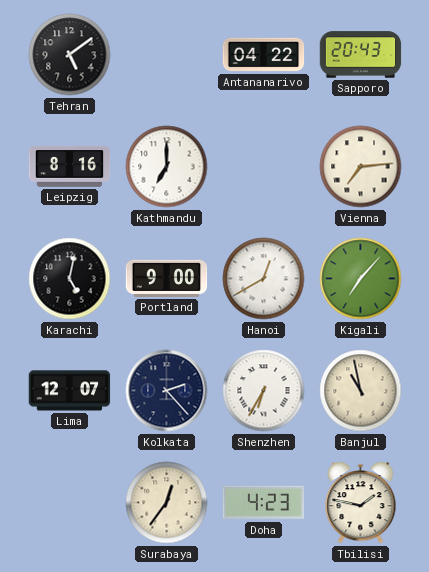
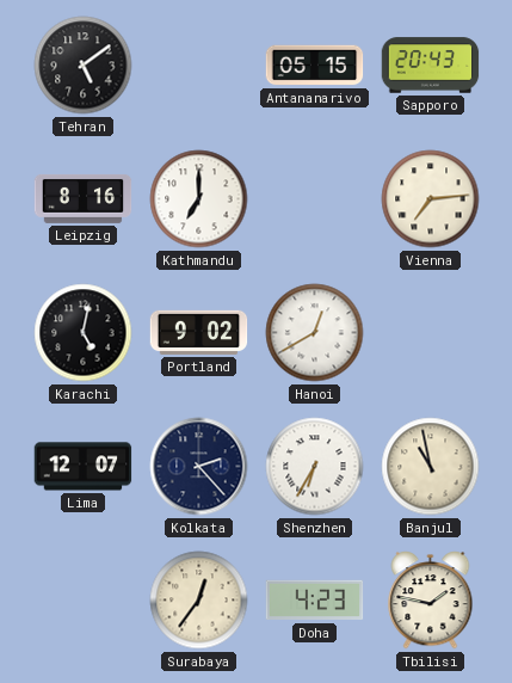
Antananarivo: 04:22 -> 05:15 (315, 66)
Portland: 9:00 -> 9:02 (199, 332)
Kigali: 7:07 -> none (361, 279)
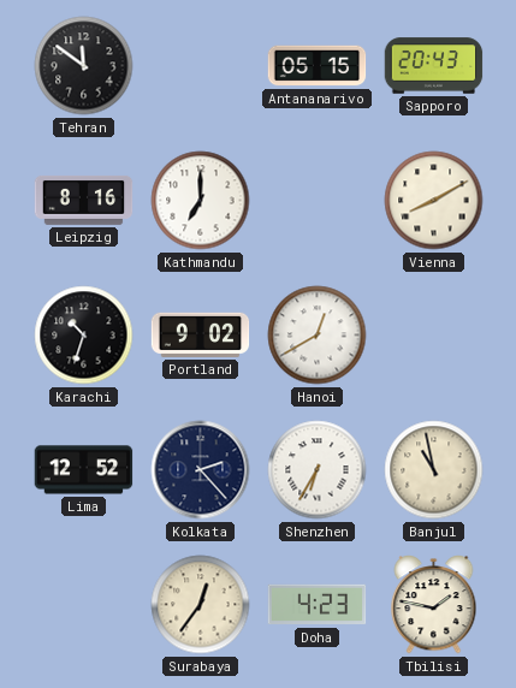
Tehran: 5:09 -> 11:51 (84, 66)
Vienna: 7:14 -> 8:10 (434, 201)
Karachi: 5:02 -> 10:33 (84, 336)
Lima: 12:07 -> 12:52 (84, 470)
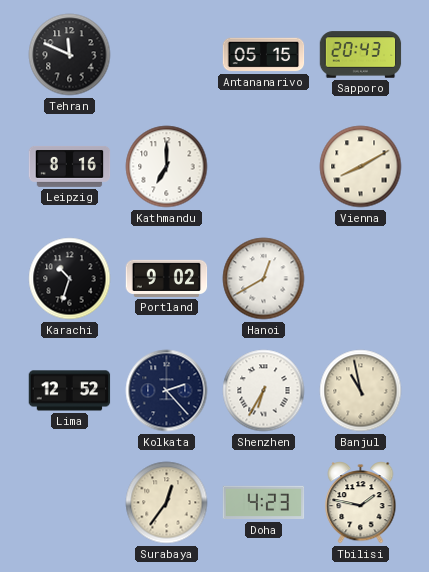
Tehran: 11:51 -> 11:49 (70, 55)
